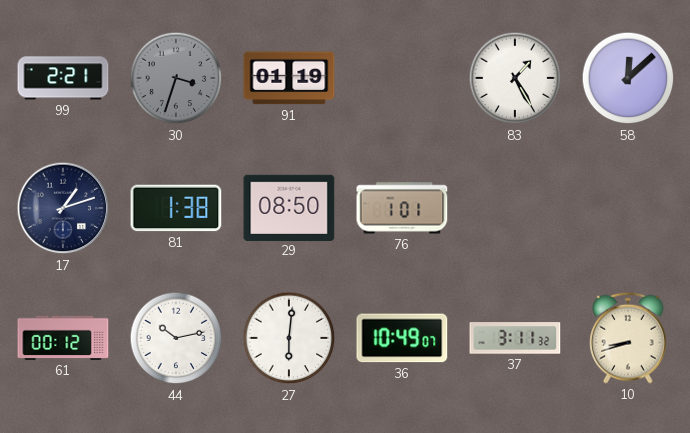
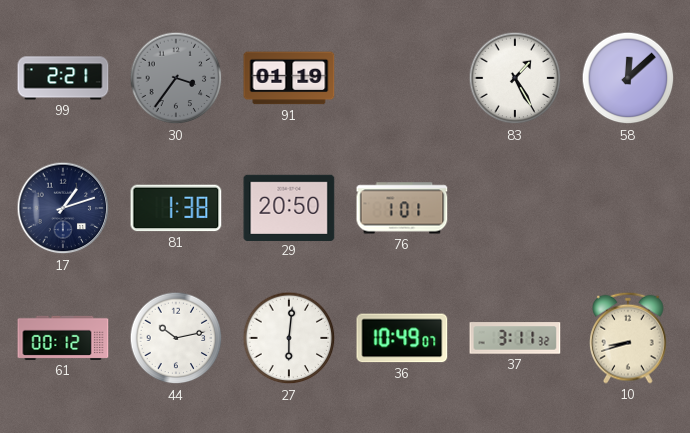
30: 3:33 -> 3:36 (176, 78)
29: 08:50 -> 20:50 (289, 207)
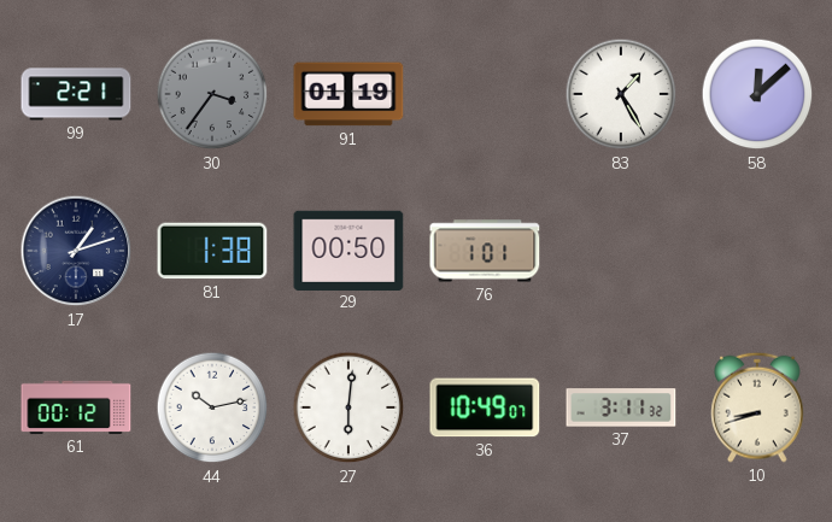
29: 20:50 -> 00:50 (348, 250)
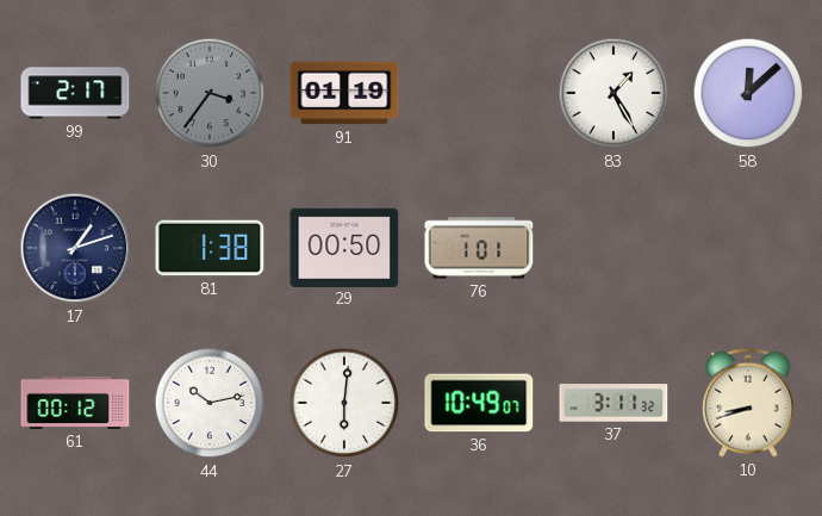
99: 2:21 -> 2:17 (75, 93)
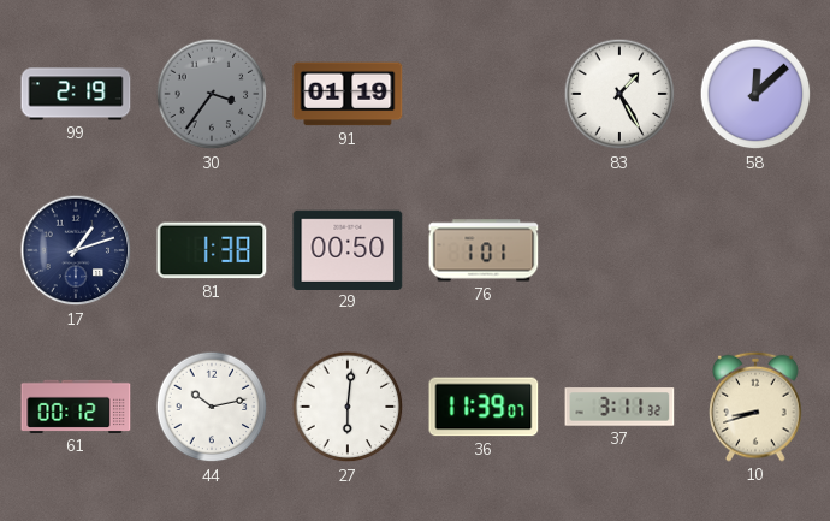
99: 2:17 -> 2:19 (76, 94)
36: 10:49 -> 11:39 (484, 407)
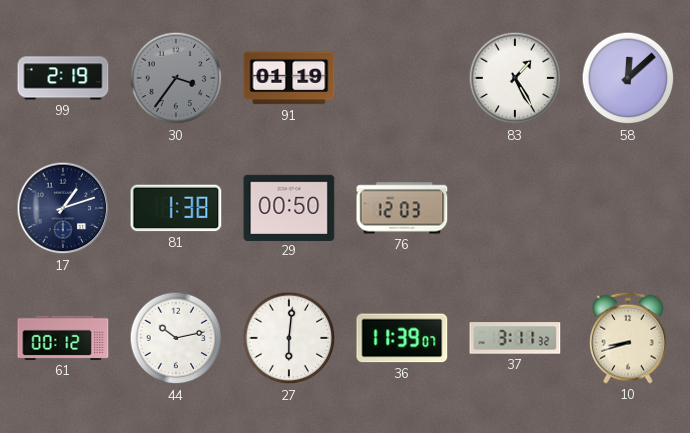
76: 1:01 -> 12:03 (402, 208)
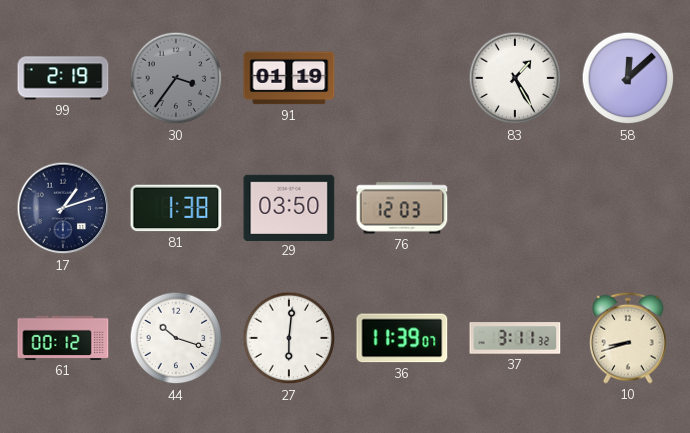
29: 00:50 -> 03:50 (289, 207)
44: 10:13 -> 10:18 (176, 338)
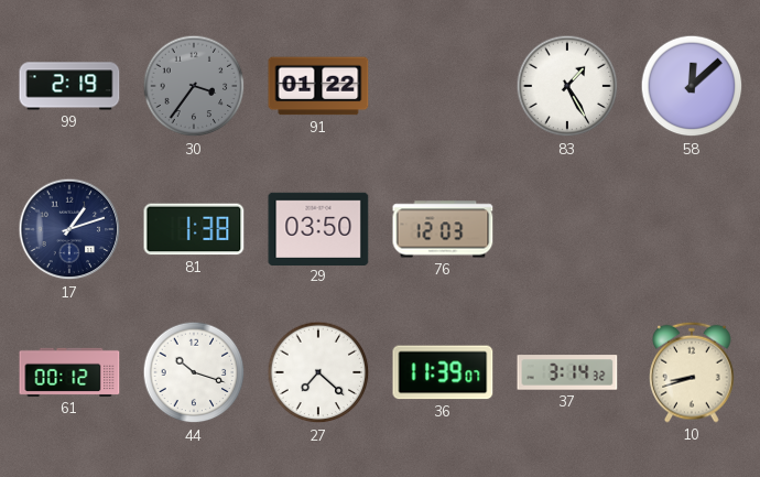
91: 01:19 -> 01:22 (318, 86)
27: 6:01 -> 7:22 (318, 372)
37: 3:11 -> 3:14 (567, 372)
